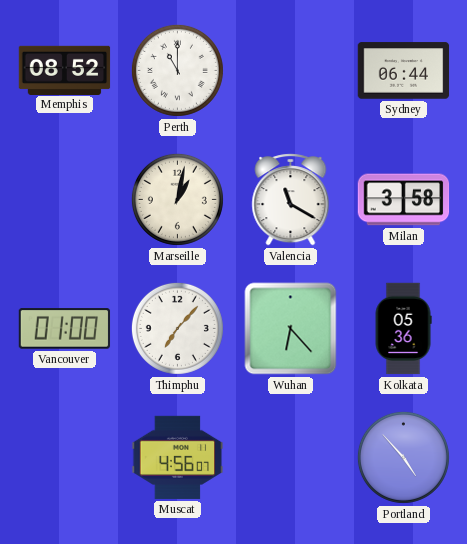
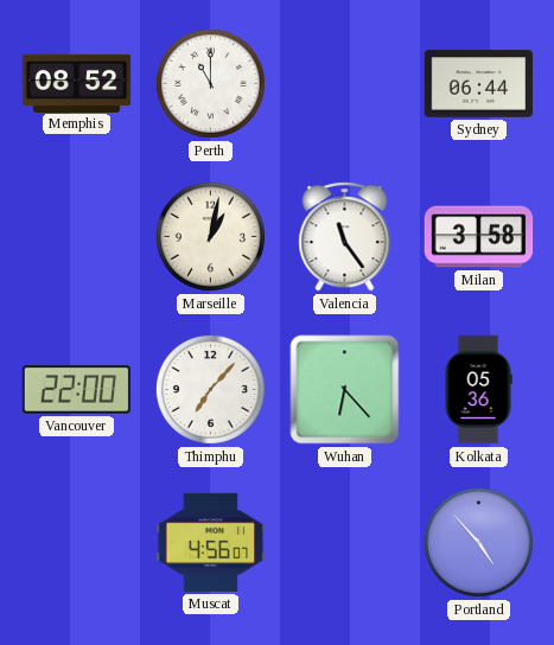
Valencia: 11:20 -> 11:24 (345, 237)
Vancouver: 01:00 -> 22:00 (77, 390)
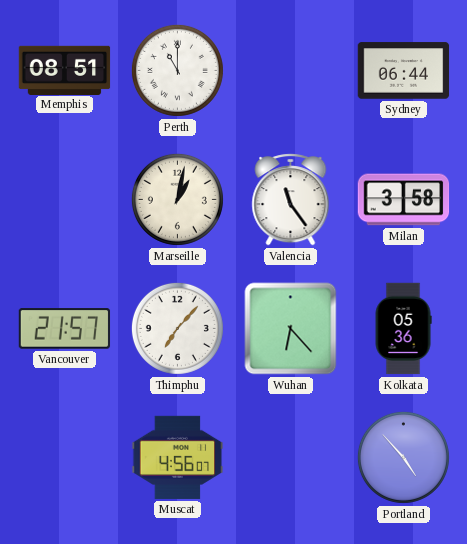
Memphis: 08:52 -> 08:51 (65, 70)
Vancouver: 22:00 -> 21:57 (65, 329)
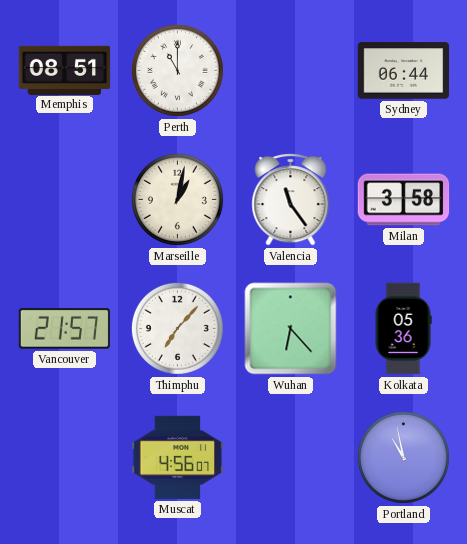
Portland: 4:53 -> 10:58 (403, 457)
